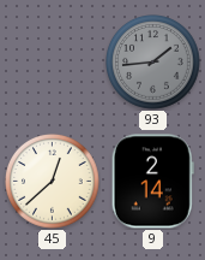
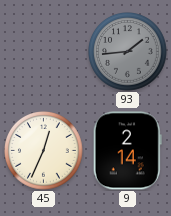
45: 12:38 -> 12:34 (44, 151)
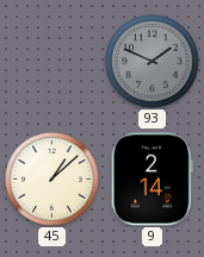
93: 1:44 -> 1:49 (153, 62)
45: 12:34 -> 1:08 (52, 180)
